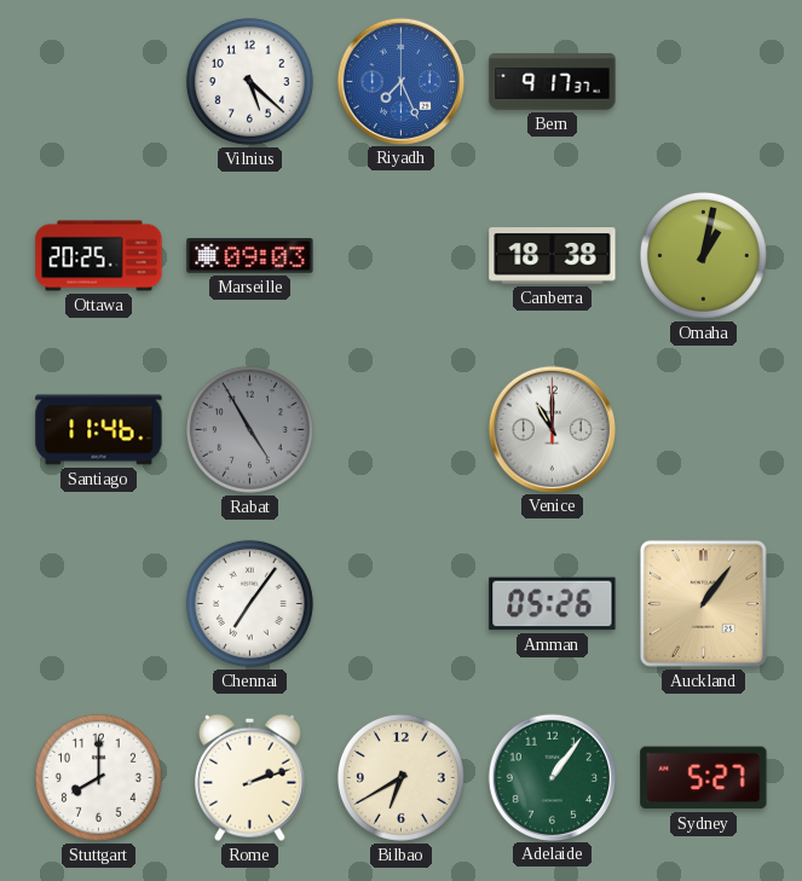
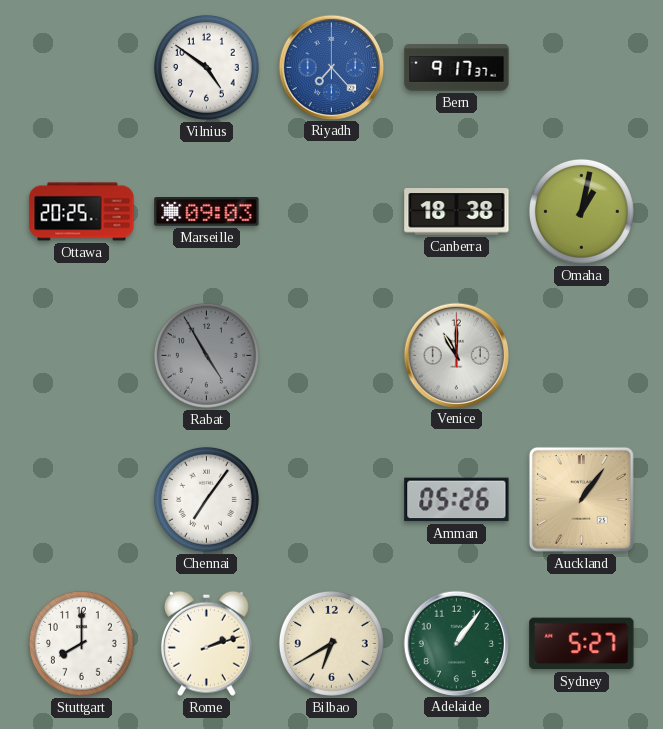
Vilnius: 5:22 -> 4:51 (206, 67)
Riyadh: 7:26 -> 7:23 (331, 67)
Santiago: 11:46 -> none (99, 430)
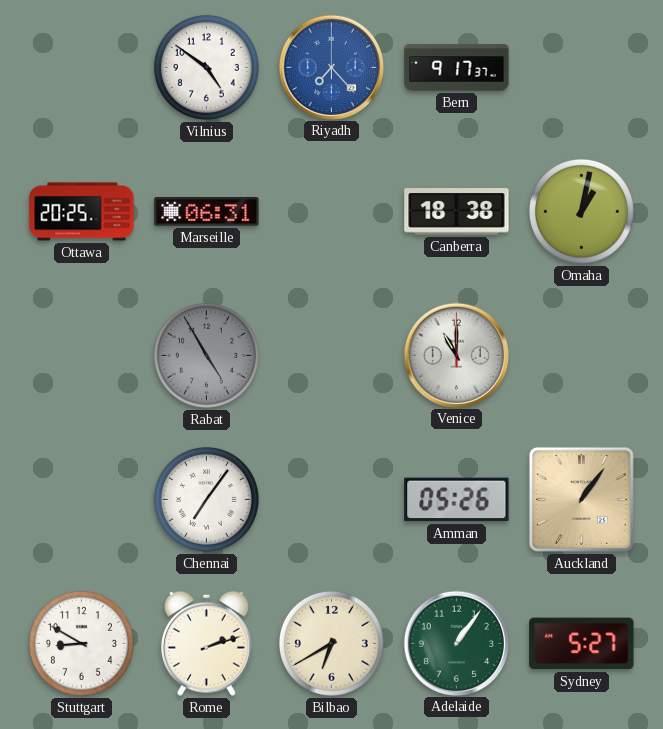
Marseille: 09:03 -> 06:31 (207, 212)
Stuttgart: 8:00 -> 8:50 (81, 643)
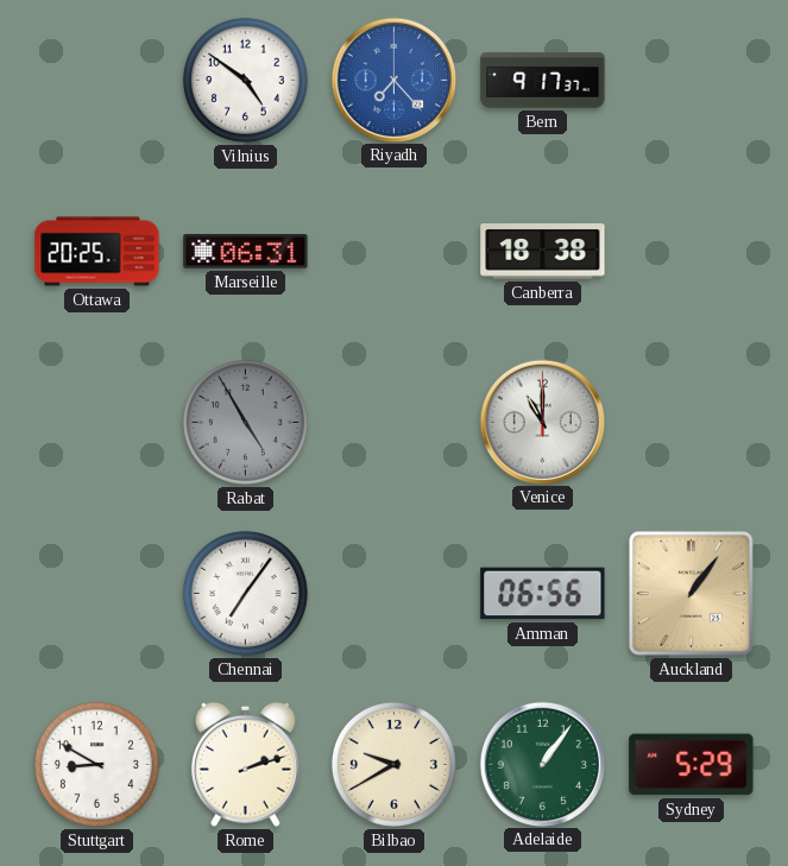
Omaha: 1:02 -> none (581, 211)
Amman: 05:26 -> 06:56 (543, 594)
Bilbao: 6:40 -> 9:40 (393, 764)
Sydney: 5:27 -> 5:29 (692, 765)
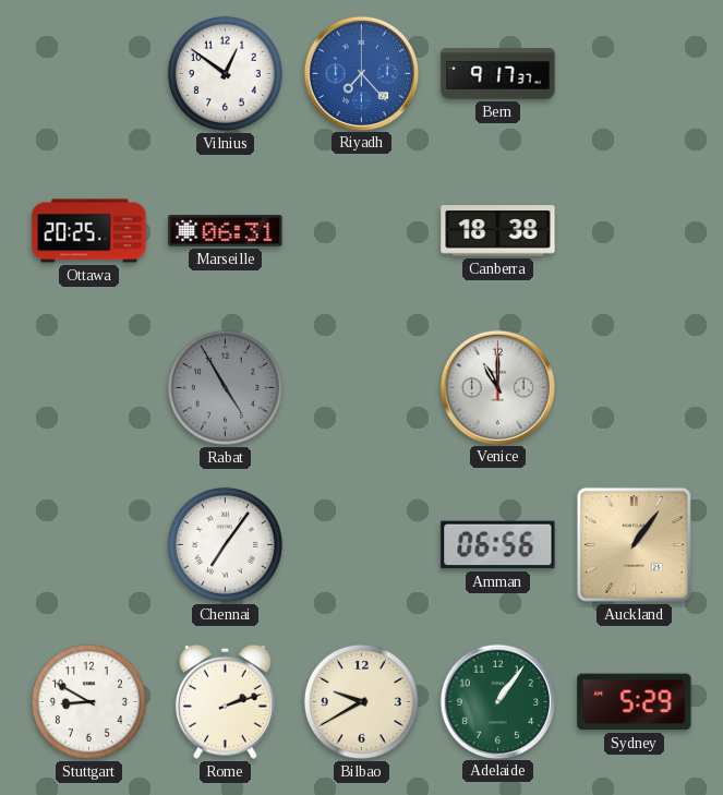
Vilnius: 4:51 -> 12:51 (225, 73)
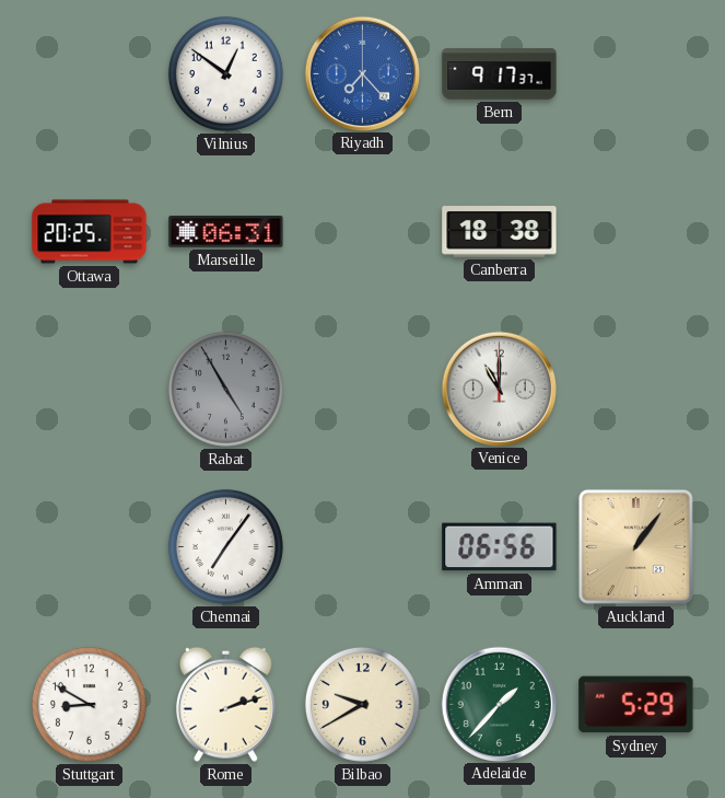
Adelaide: 1:06 -> 1:37 (499, 704)
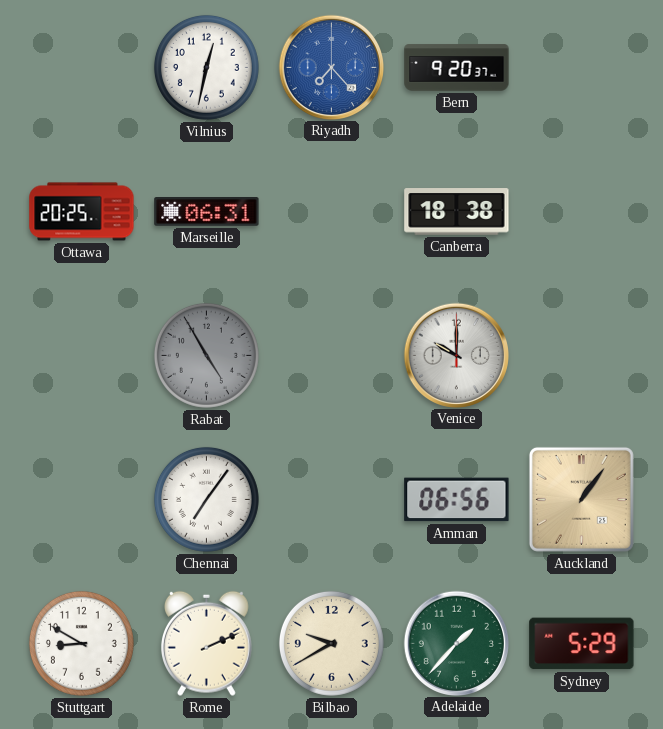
Vilnius: 12:51 -> 12:32 (206, 67)
Bern: 9:17 -> 9:20 (457, 68)
Venice: 11:00 -> 10:00 (456, 355)
Rome: 2:12 -> 2:11 (206, 643)
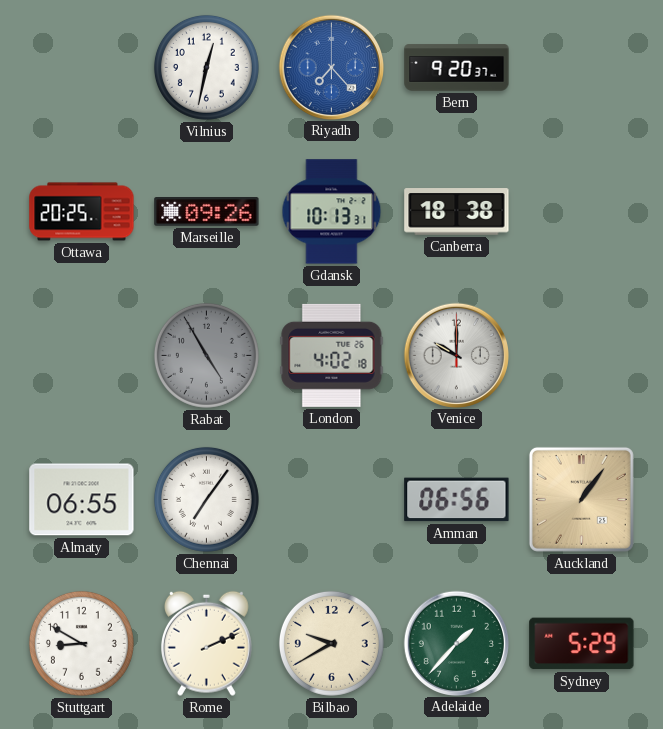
Marseille: 06:31 -> 09:26 (207, 212)
Gdansk: none -> 10:13 (332, 212)
London: none -> 4:02 (332, 355)
Almaty: none -> 06:55 (82, 500)
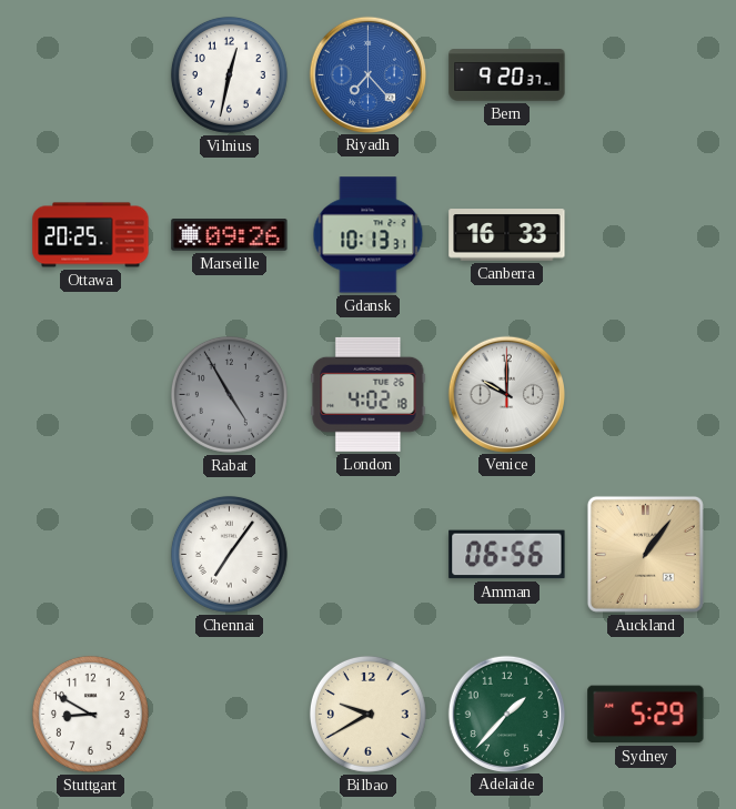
Canberra: 18:38 -> 16:33 (507, 235)
Almaty: 06:55 -> none (82, 500)
Rome: 2:11 -> none (206, 643)
